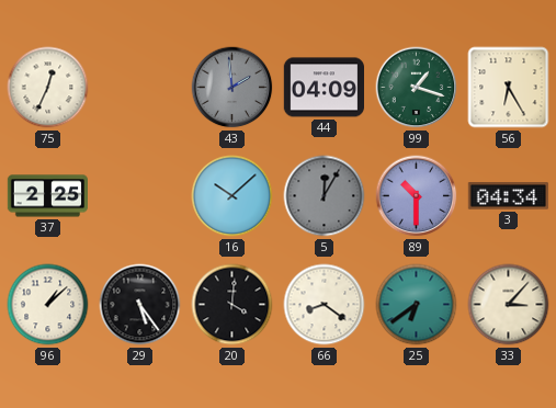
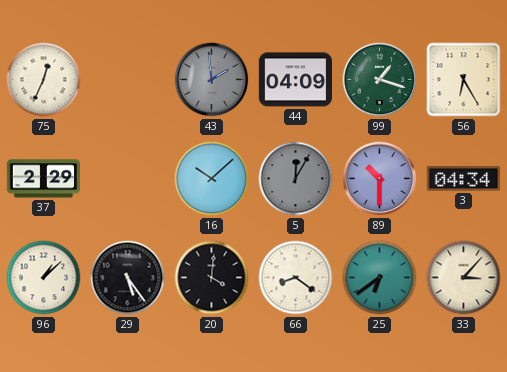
37: 2:25 -> 2:29 (43, 179)
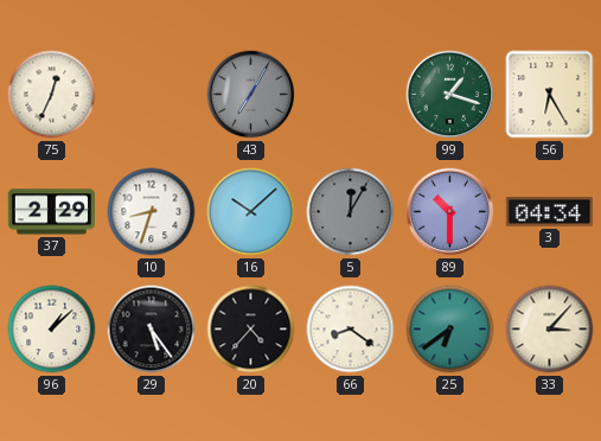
43: 1:59 -> 7:05 (251, 95)
44: 04:09 -> none (295, 80)
10: none -> 8:33 (152, 212)
20: 4:01 -> 4:37 (251, 330)
